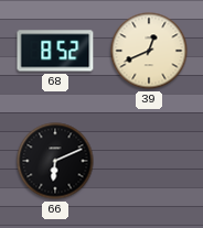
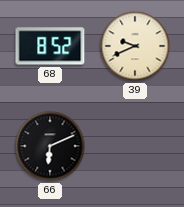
39: 12:41 -> 9:41 (135, 46)
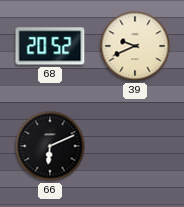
68: 8:52 -> 20:52 (50, 46)
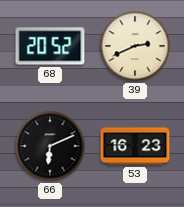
39: 9:41 -> 2:41 (135, 46)
53: none -> 16:23 (135, 146)
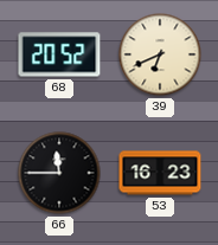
39: 2:41 -> 6:41 (160, 54)
66: 6:11 -> 11:45 (59, 173)
